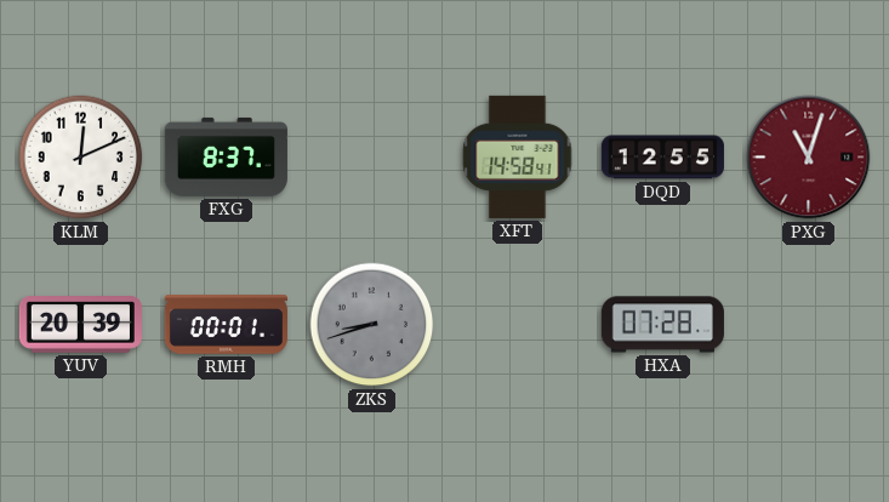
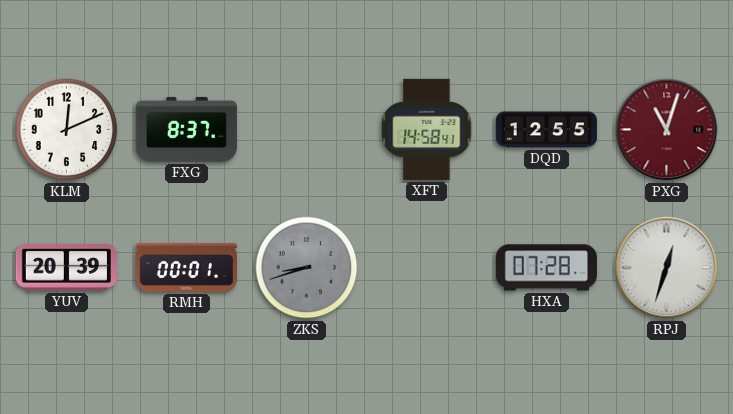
RPJ: none -> 12:33 (667, 268)
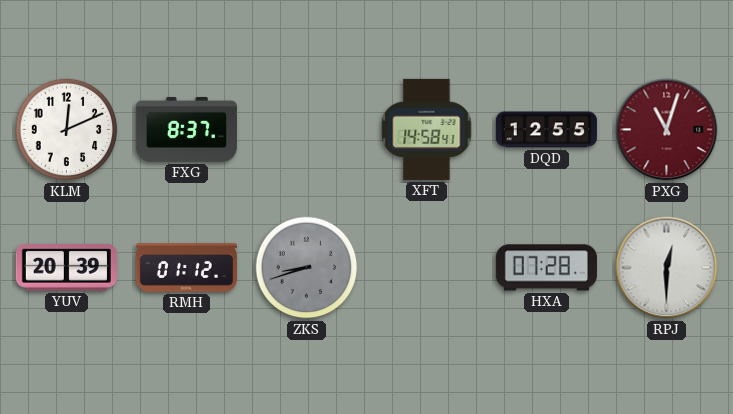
RMH: 00:01 -> 01:12 (186, 268)
RPJ: 12:33 -> 12:30 (667, 268)
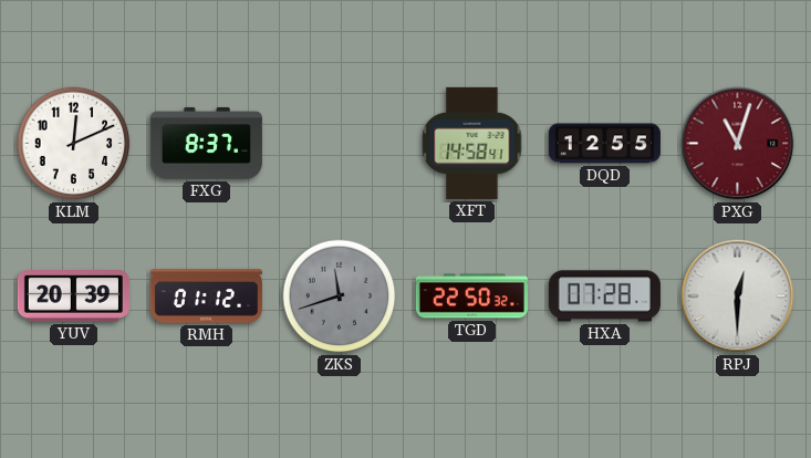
ZKS: 8:42 -> 11:42 (340, 296)
TGD: none -> 22:50 (471, 296)
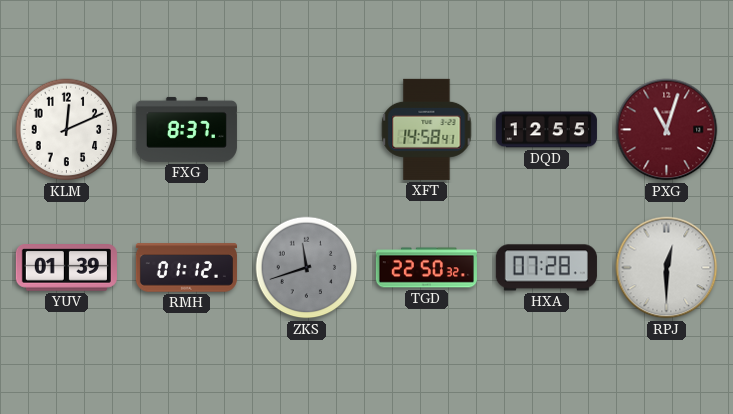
YUV: 20:39 -> 01:39 (66, 268)
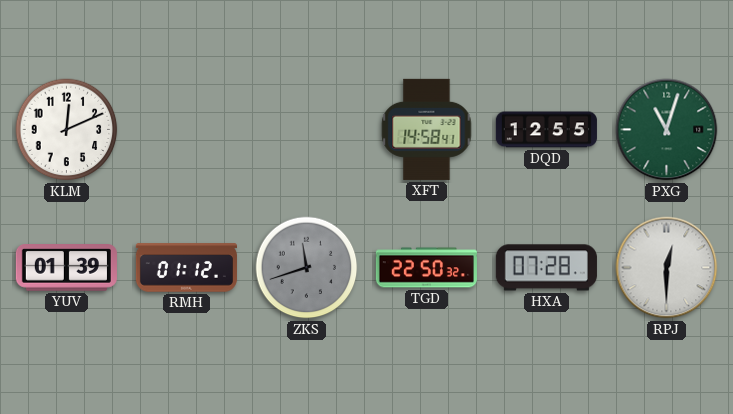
FXG: 8:37 -> none (186, 129)
PXG dial: burgundy -> green (667, 130)
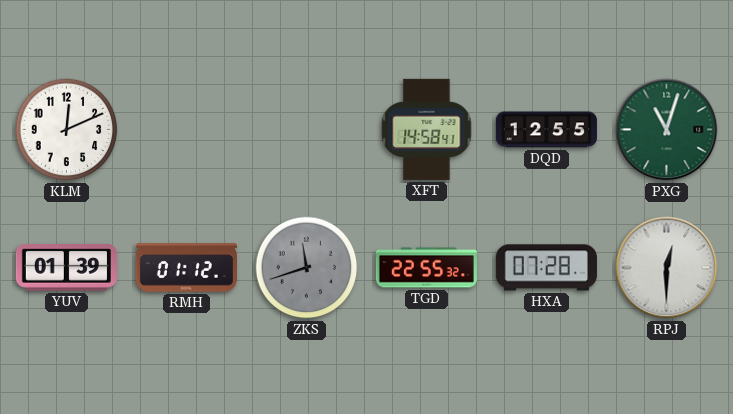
TGD: 22:50 -> 22:55 (426, 268)
